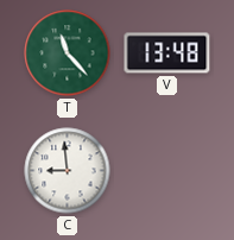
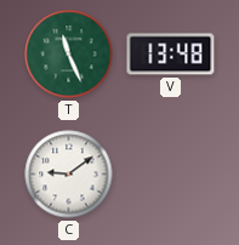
T: 11:23 -> 11:26 (69, 55)
C: 8:59 -> 9:09 (69, 175)
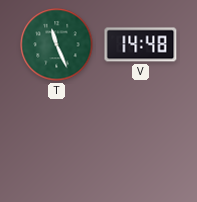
V: 13:48 -> 14:48 (141, 45)
C: 9:09 -> none (69, 175)
